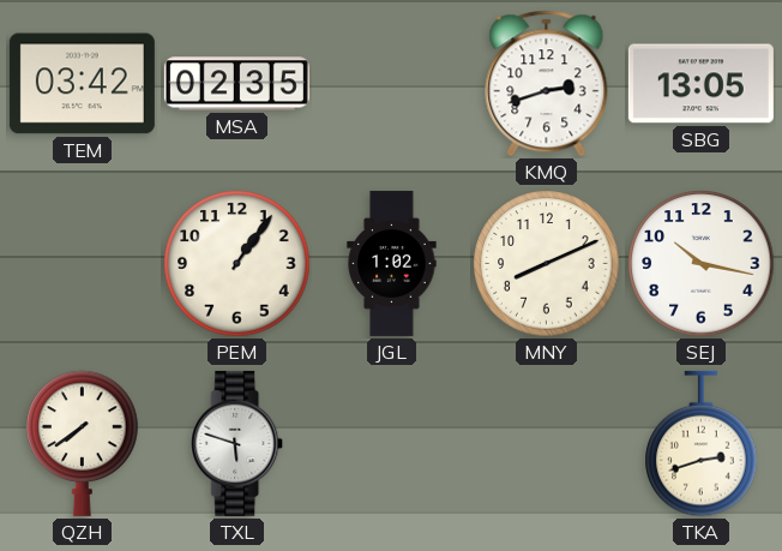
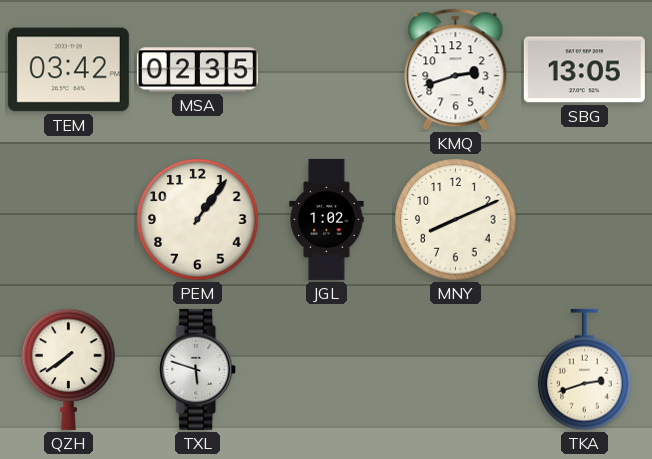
SEJ: 10:17 -> none (702, 264)
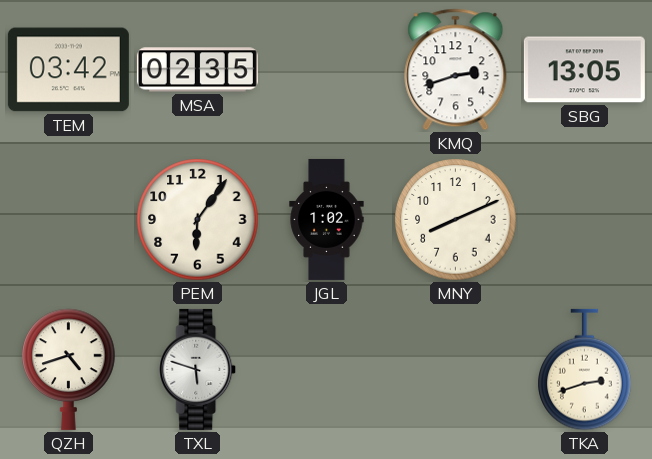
PEM: 1:06 -> 6:06 (198, 220)
QZH: 7:39 -> 4:42 (69, 369)
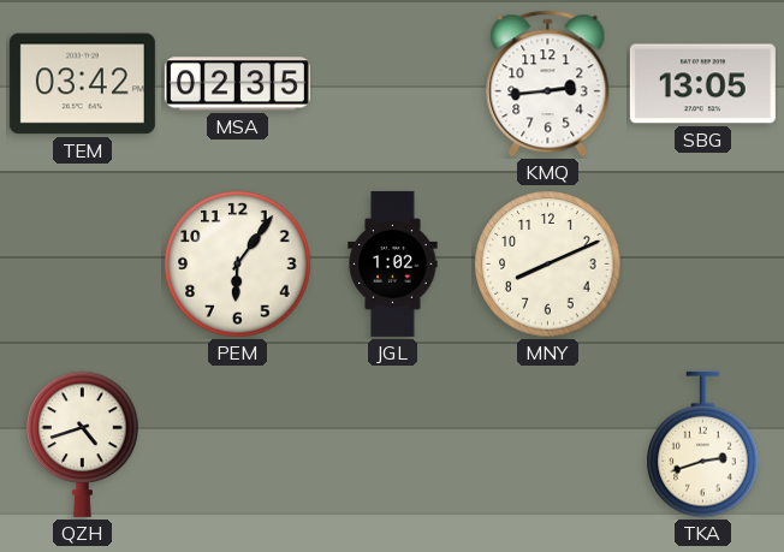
KMQ: 2:42 -> 2:44 (548, 84)
TXL: 5:48 -> none (198, 369)
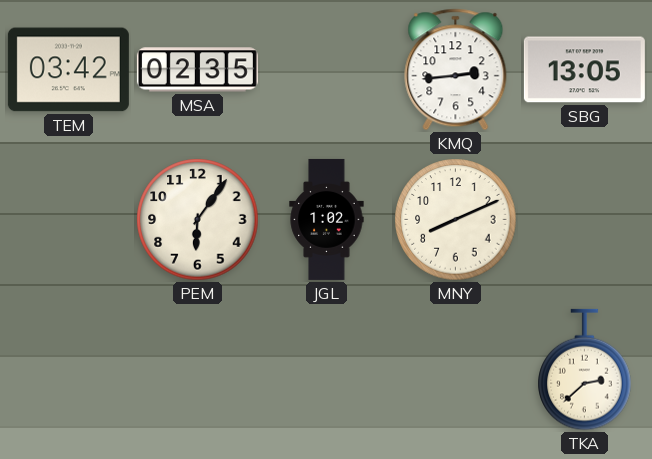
QZH: 4:42 -> none (83, 444)
TKA: 2:42 -> 2:38 (585, 370)
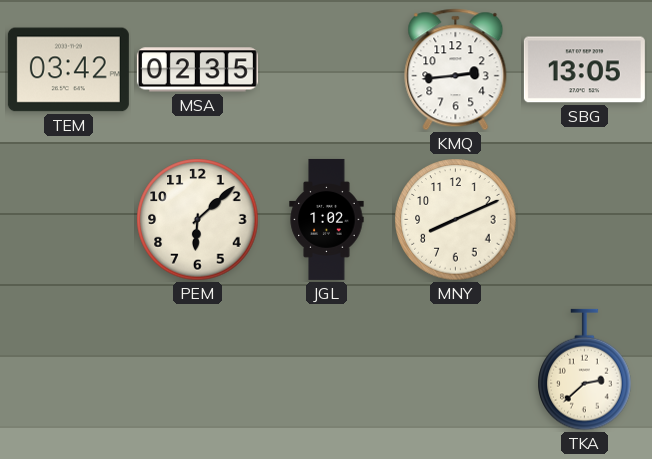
PEM: 6:06 -> 6:08 (198, 220)
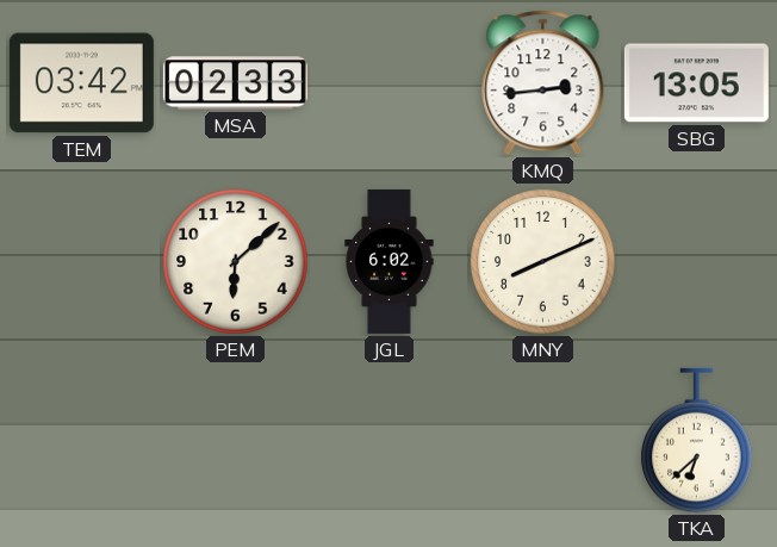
MSA: 02:35 -> 02:33 (235, 83)
JGL: 1:02 -> 6:02 (390, 261)
TKA: 2:38 -> 6:38 (697, 441)
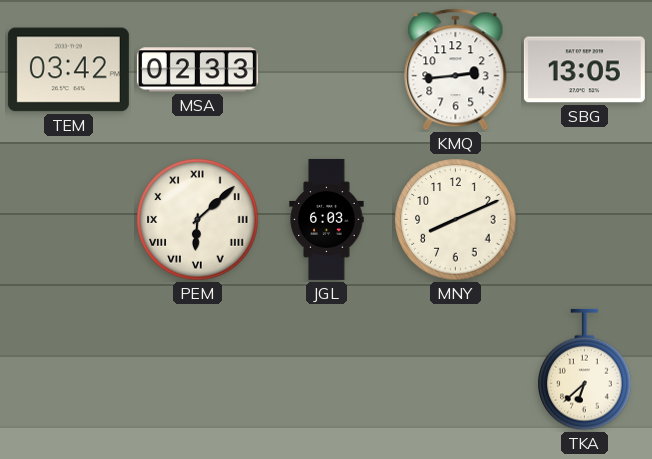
PEM numerals: Arabic -> Roman (198, 220)
JGL: 6:02 -> 6:03 (327, 219)
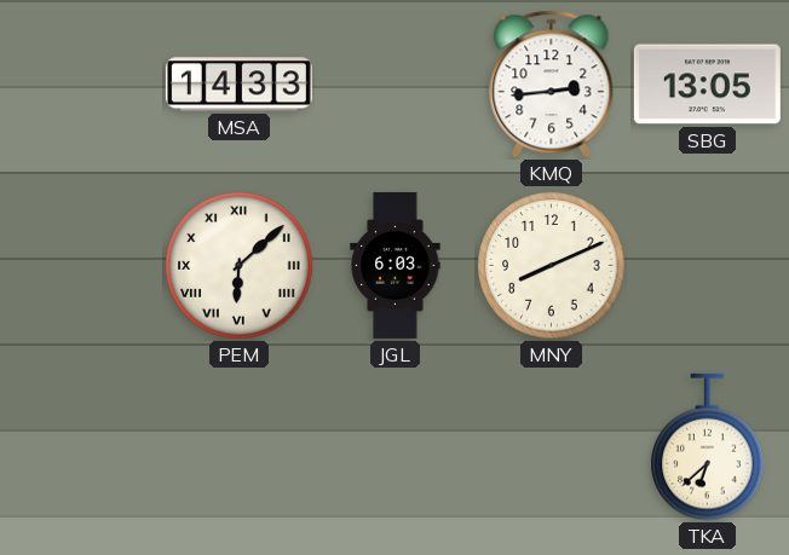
TEM: 03:42 -> none (68, 70)
MSA: 02:33 -> 14:33 (238, 85)
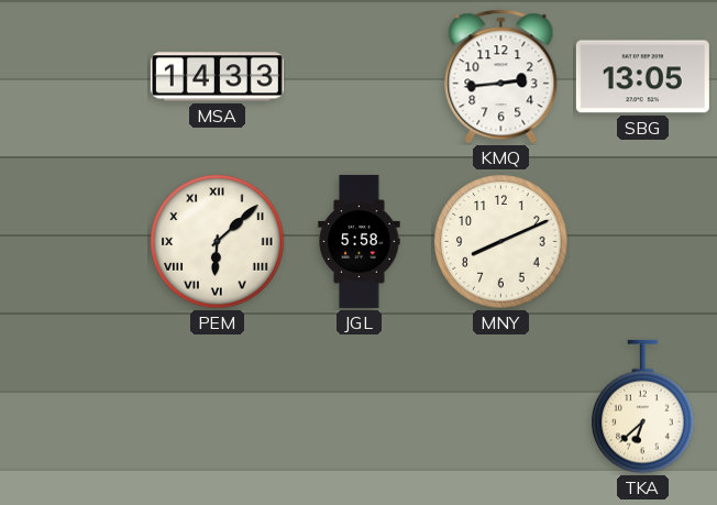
JGL: 6:03 -> 5:58 (360, 241)
